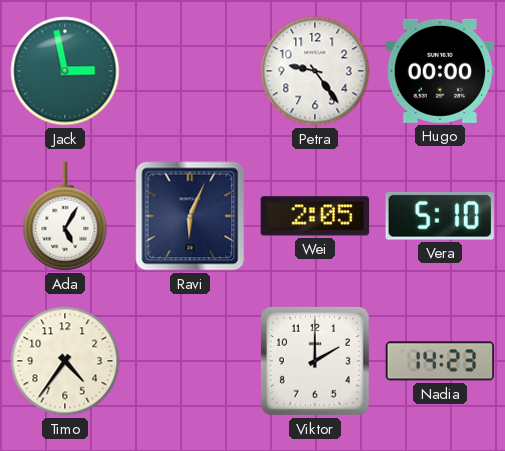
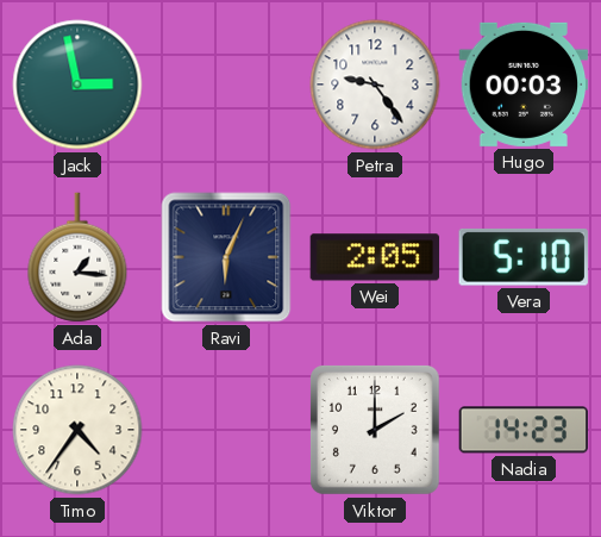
Hugo: 00:00 -> 00:03 (524, 85)
Ada: 5:05 -> 1:16 (77, 257)
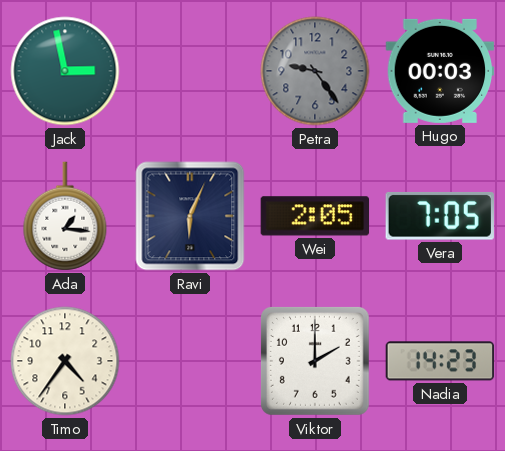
Petra dial: white -> grey (315, 71)
Vera: 5:10 -> 7:05 (440, 216)
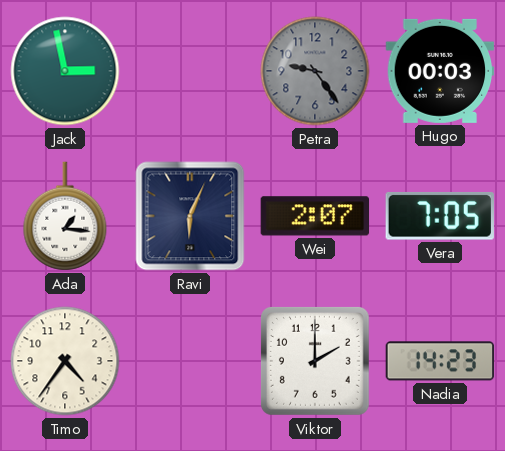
Wei: 2:05 -> 2:07 (315, 216)
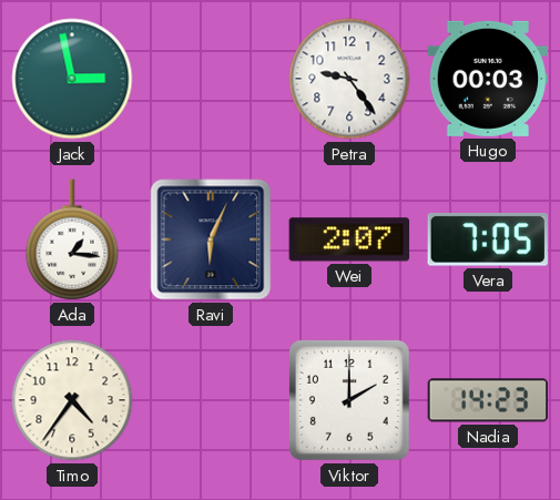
Petra dial: grey -> white (349, 79)
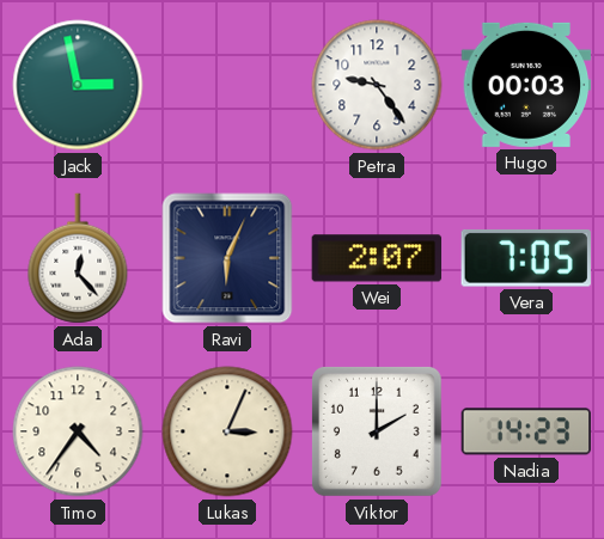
Ada: 1:16 -> 12:23 (78, 258)
Lukas: none -> 3:04 (227, 431)
